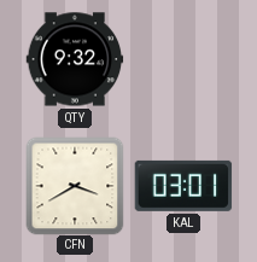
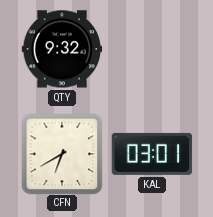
CFN: 3:40 -> 6:40 (62, 154)
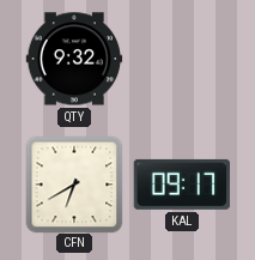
KAL: 03:01 -> 09:17 (182, 185)
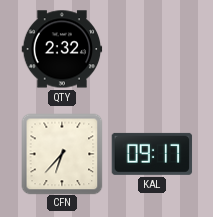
QTY: 9:32 -> 2:32 (62, 49)
CFN: 6:40 -> 6:37 (62, 154)
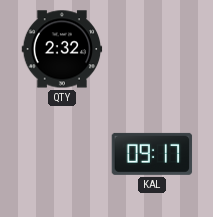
CFN: 6:37 -> none (62, 154)
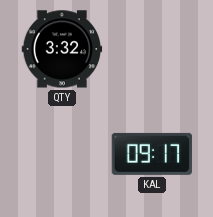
QTY: 2:32 -> 3:32 (62, 49)
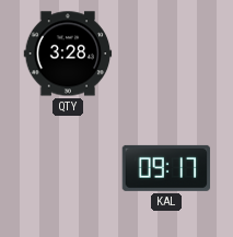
QTY: 3:32 -> 3:28 (68, 54)
